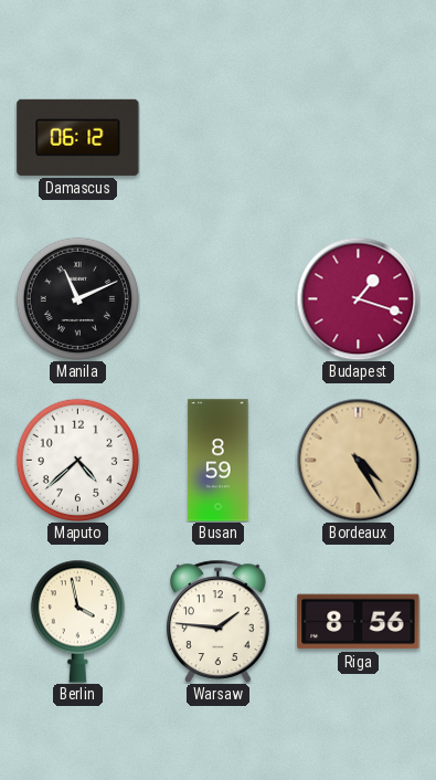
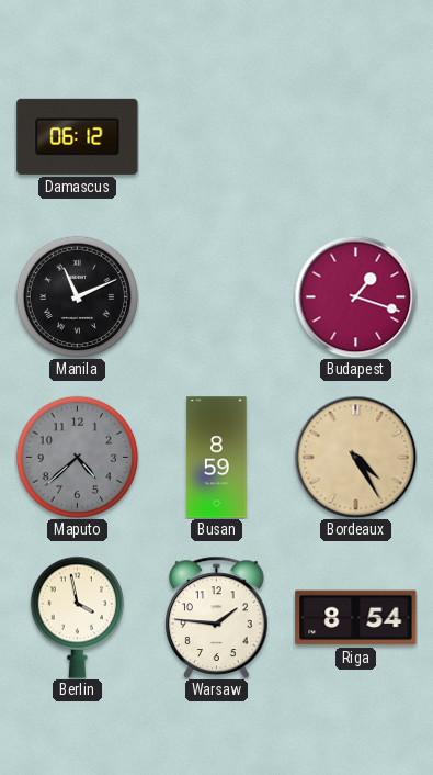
Maputo dial: white -> grey (77, 457)
Riga: 8:56 -> 8:54 (356, 618)
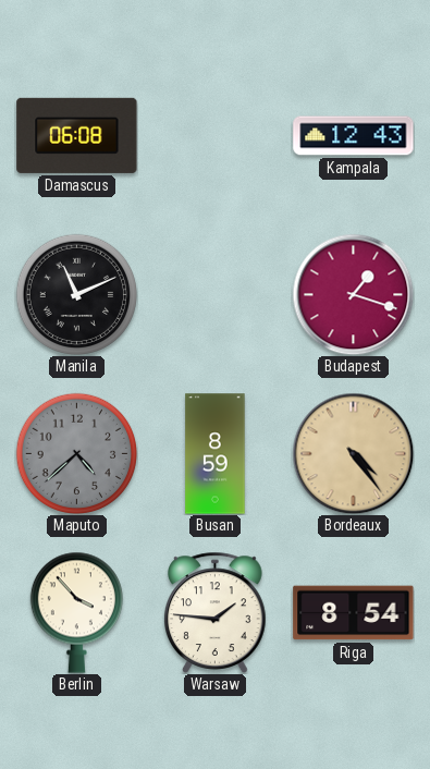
Damascus: 06:12 -> 06:08 (77, 135)
Kampala: none -> 12:43 (354, 136)
Bordeaux: 4:25 -> 4:24 (353, 453)
Berlin: 3:58 -> 3:53 (76, 612)
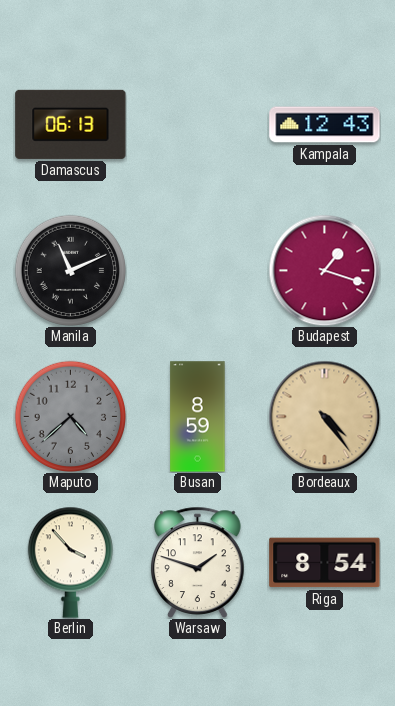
Damascus: 06:08 -> 06:13 (71, 124)
Warsaw: 1:46 -> 1:48 (198, 562)
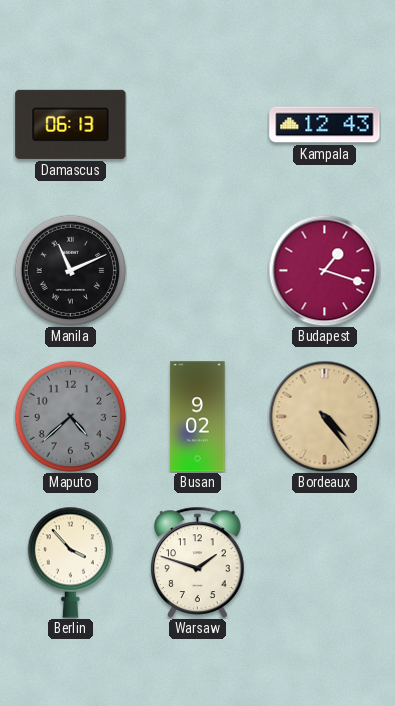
Busan: 8:59 -> 9:02 (198, 417)
Riga: 8:54 -> none (325, 563)
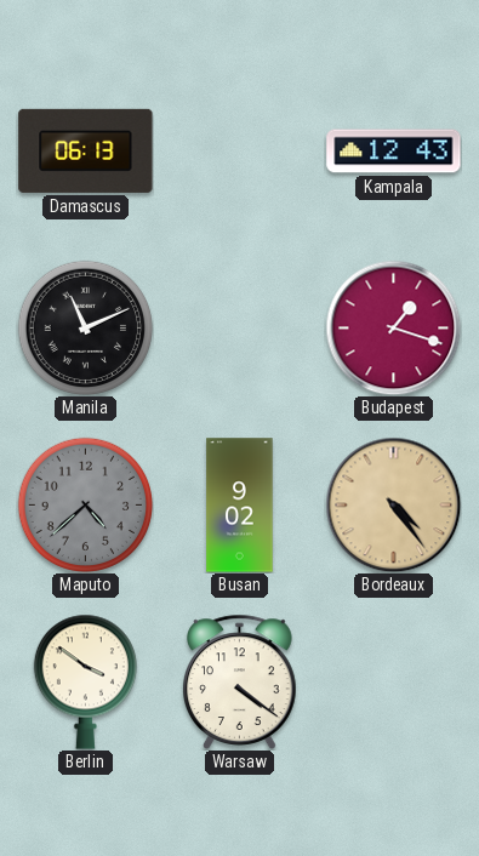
Berlin: 3:53 -> 3:51 (85, 681)
Warsaw: 1:48 -> 4:21 (240, 681)
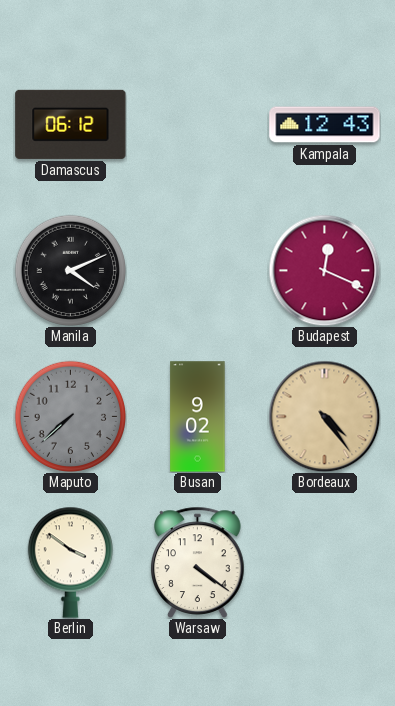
Damascus: 06:13 -> 06:12 (71, 124)
Manila: 11:11 -> 4:11 (70, 270)
Budapest: 1:18 -> 12:19 (324, 270)
Maputo: 4:38 -> 7:38 (70, 416)
